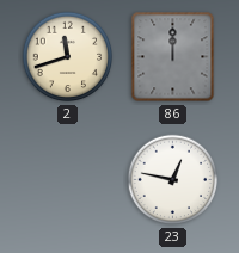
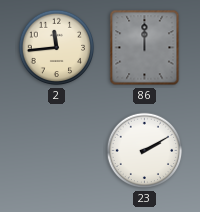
2: 11:42 -> 11:44 (57, 48)
23: 12:47 -> 2:10 (145, 151)
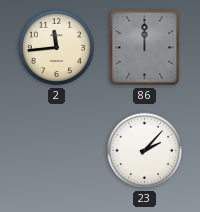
23: 2:10 -> 2:07 (145, 151)
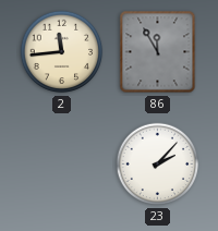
86: 12:00 -> 11:55 (158, 52)
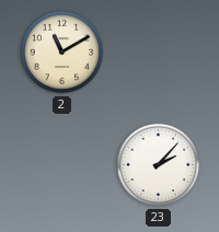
2: 11:44 -> 11:10 (62, 53)
86: 11:55 -> none (158, 52)
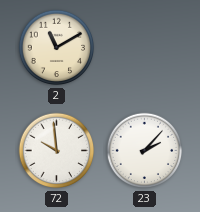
72: none -> 9:59 (57, 151)
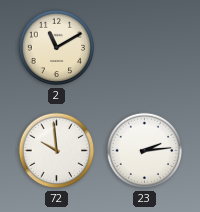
23: 2:07 -> 2:14 (145, 151)
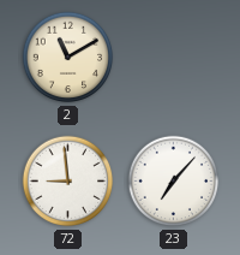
72: 9:59 -> 8:59 (68, 182)
23: 2:14 -> 7:07 (174, 182)
